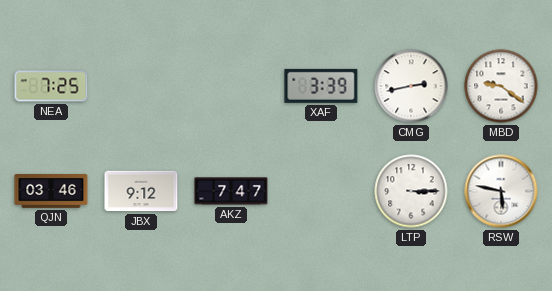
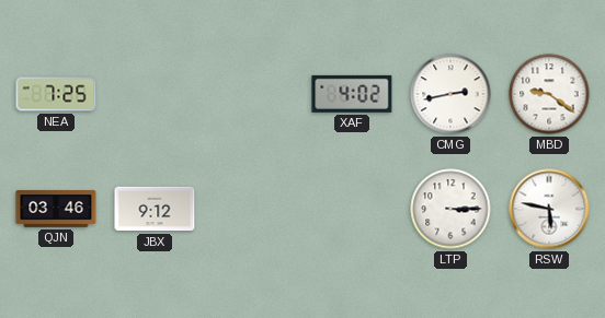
XAF: 3:39 -> 4:02 (352, 94)
AKZ: 7:47 -> none (231, 191)
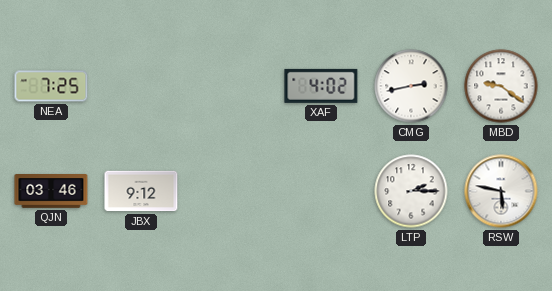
LTP: 3:15 -> 2:15 (411, 191)
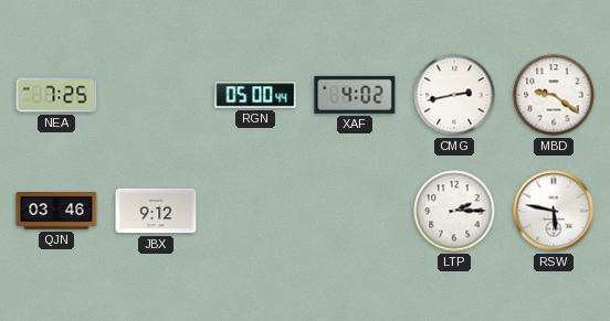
RGN: none -> 05:00 (255, 95)
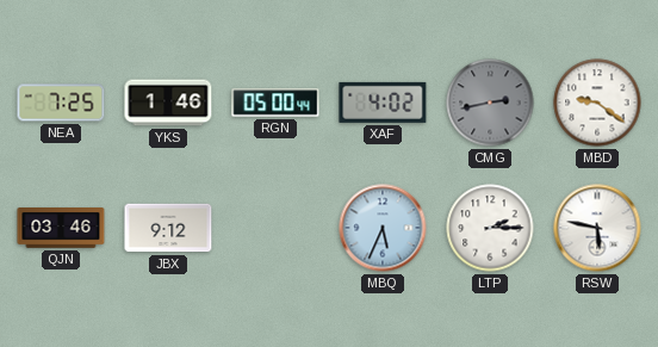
YKS: none -> 1:46 (168, 103)
CMG dial: white -> grey (490, 103)
MBQ: none -> 5:34 (383, 228)
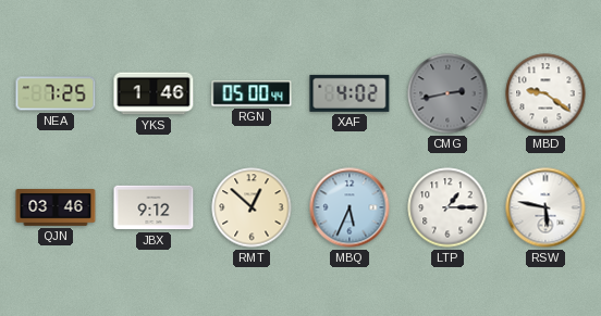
RMT: none -> 12:52 (252, 207)
LTP: 2:15 -> 1:15 (447, 207)
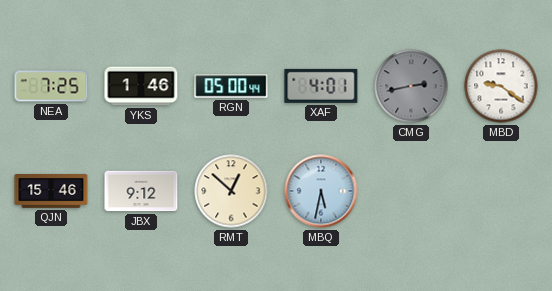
XAF: 4:02 -> 4:01 (321, 86)
QJN: 03:46 -> 15:46 (51, 191)
MBQ: 5:34 -> 5:32 (321, 191)
LTP: 1:15 -> none (447, 207)
RSW: 5:47 -> none (545, 207)
